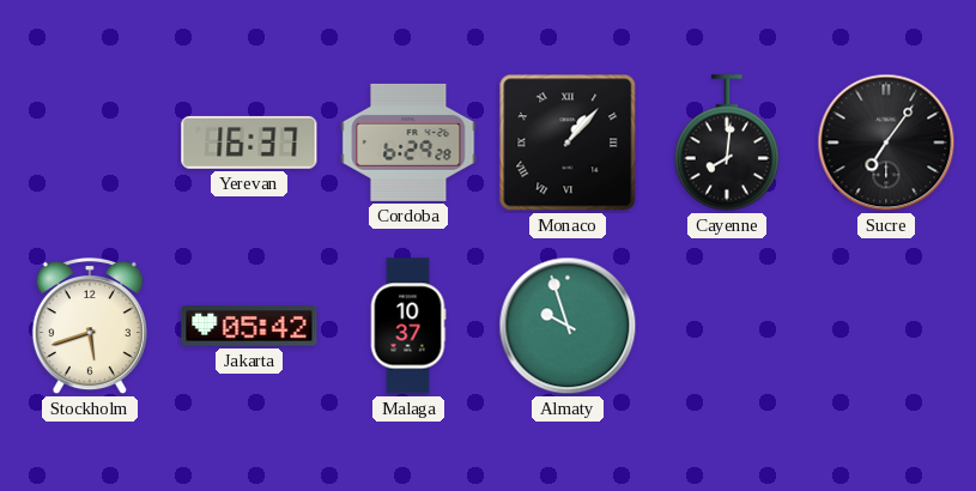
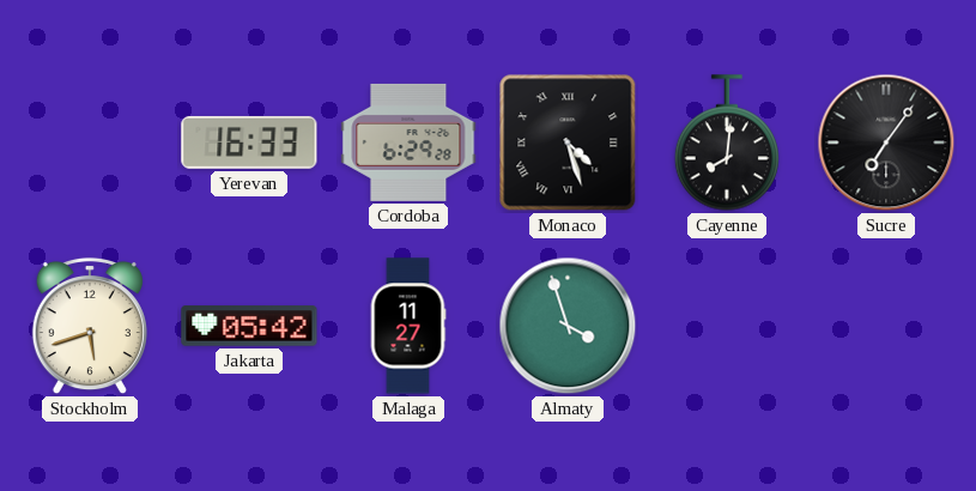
Yerevan: 16:37 -> 16:33 (249, 143)
Monaco: 1:07 -> 4:27 (568, 143)
Malaga: 10:37 -> 11:27 (408, 326)
Almaty: 9:57 -> 3:57 (568, 326)
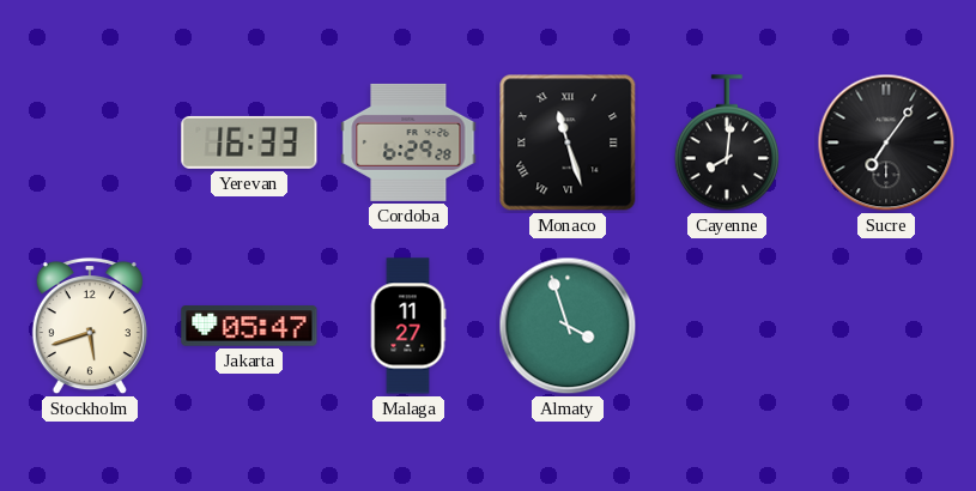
Monaco: 4:27 -> 11:27 (568, 143)
Jakarta: 05:42 -> 05:47 (249, 326)
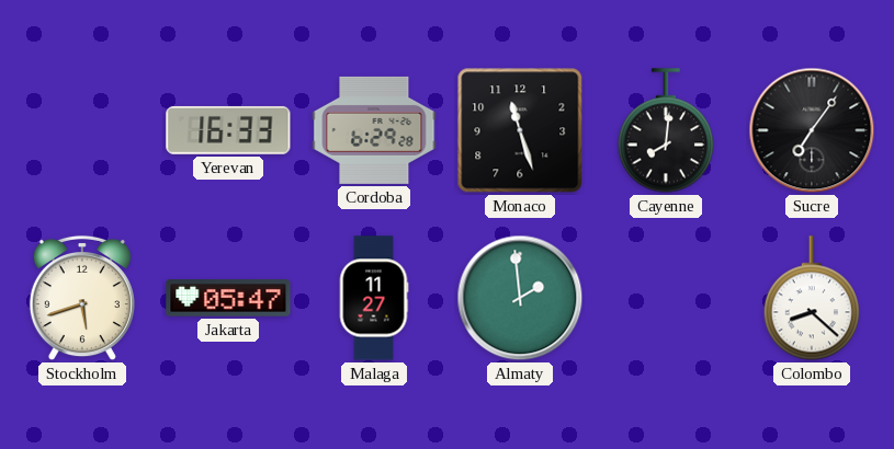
Monaco numerals: Roman -> Arabic (520, 130)
Almaty: 3:57 -> 1:59 (520, 298)
Colombo: none -> 8:22 (812, 298)
